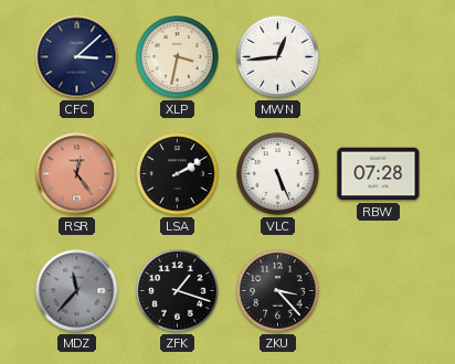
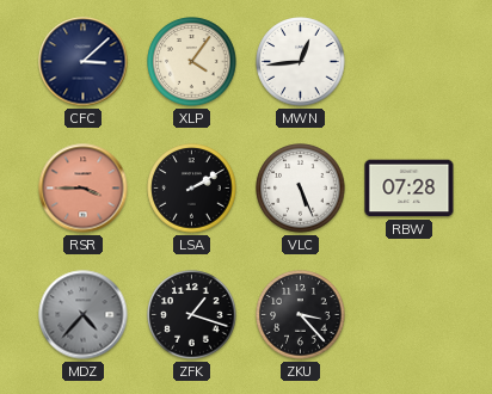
XLP: 3:32 -> 4:06 (192, 62)
RSR: 12:24 -> 3:45 (84, 189)
MDZ: 11:37 -> 4:37 (84, 315)
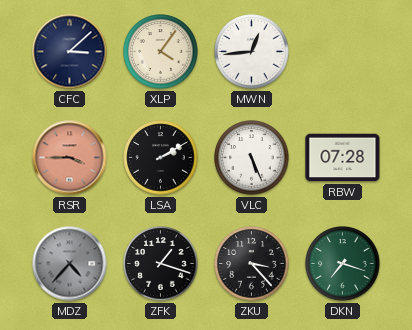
DKN: none -> 7:18 (343, 264)
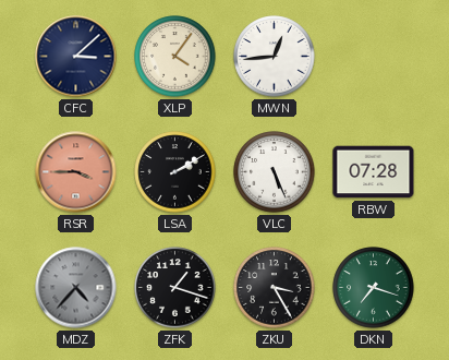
ZKU: 3:23 -> 3:25 (275, 288)
